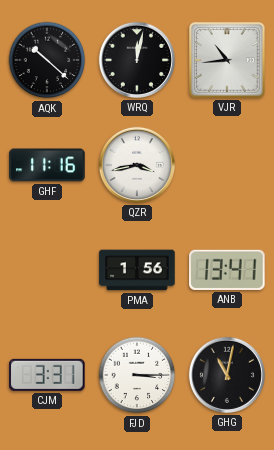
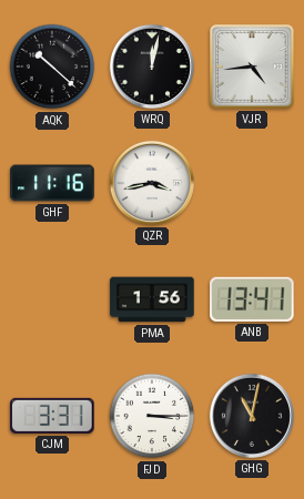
VJR: 10:44 -> 4:44 (252, 67)
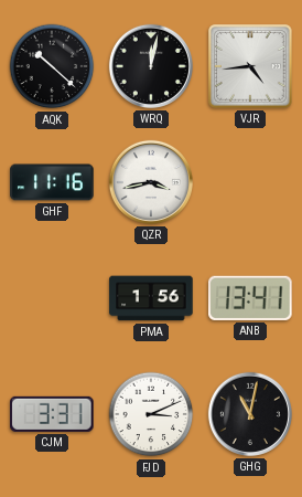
FJD: 3:15 -> 3:11 (151, 414)
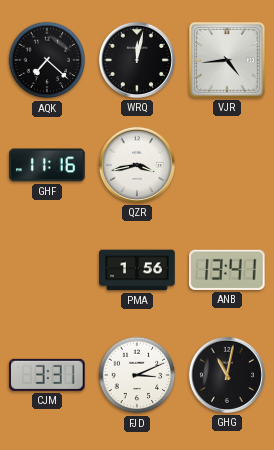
AQK: 10:22 -> 7:22 (47, 60)
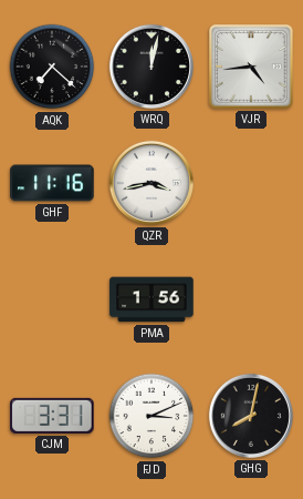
ANB: 13:41 -> none (227, 270)
GHG: 11:02 -> 8:02 (251, 416)
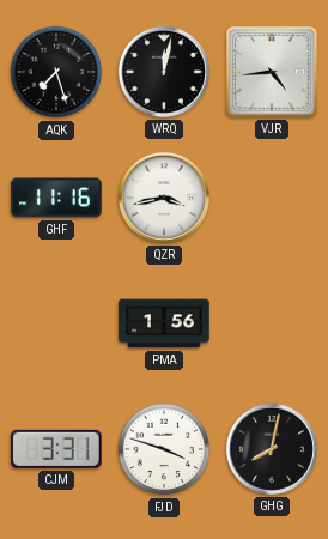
AQK: 7:22 -> 7:27 (56, 72)
FJD: 3:11 -> 3:48 (164, 449)
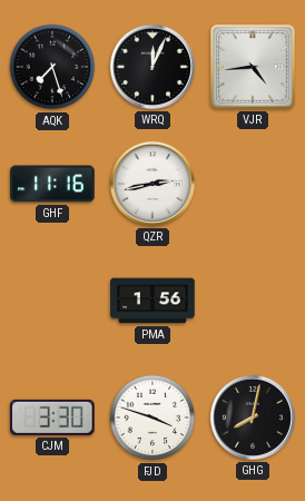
WRQ: 12:02 -> 12:04 (152, 67)
QZR: 3:43 -> 2:43 (152, 184)
CJM: 3:31 -> 3:30 (52, 417)
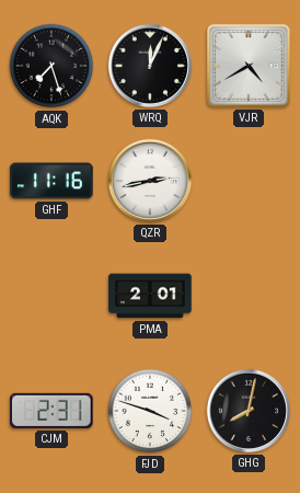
VJR: 4:44 -> 4:40 (249, 66)
PMA: 1:56 -> 2:01 (150, 296)
CJM: 3:30 -> 2:31 (51, 411)
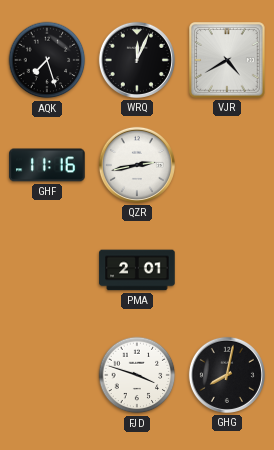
CJM: 2:31 -> none (51, 411)
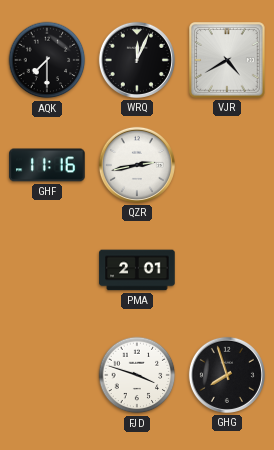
AQK: 7:27 -> 7:30 (47, 60)
GHG: 8:02 -> 7:57 (227, 375)
